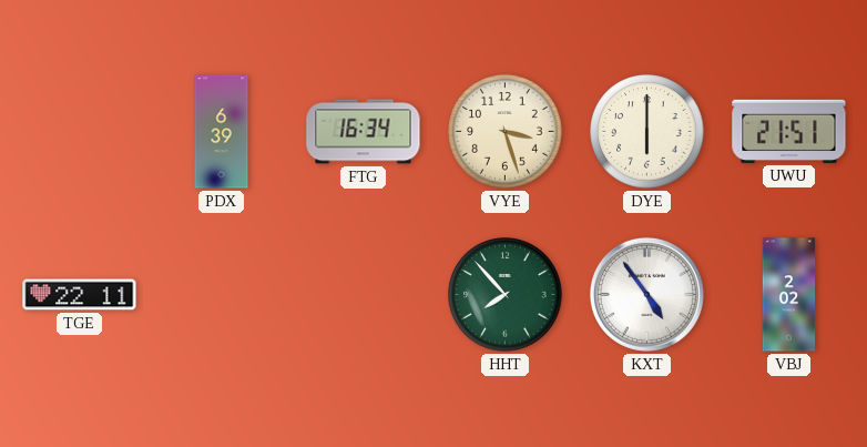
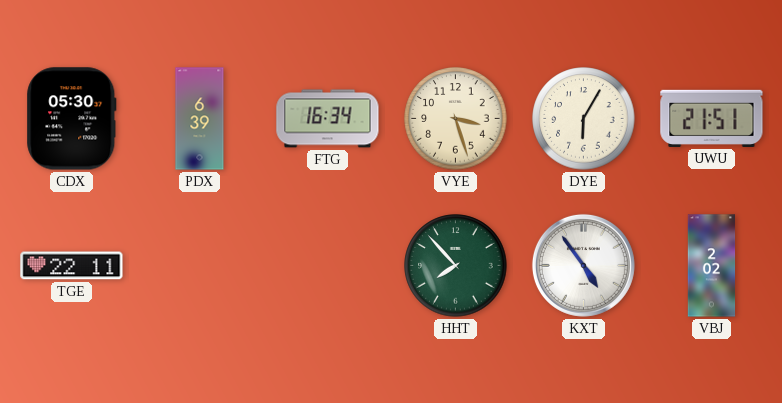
CDX: none -> 05:30 (72, 119)
DYE: 6:00 -> 6:05 (584, 119)
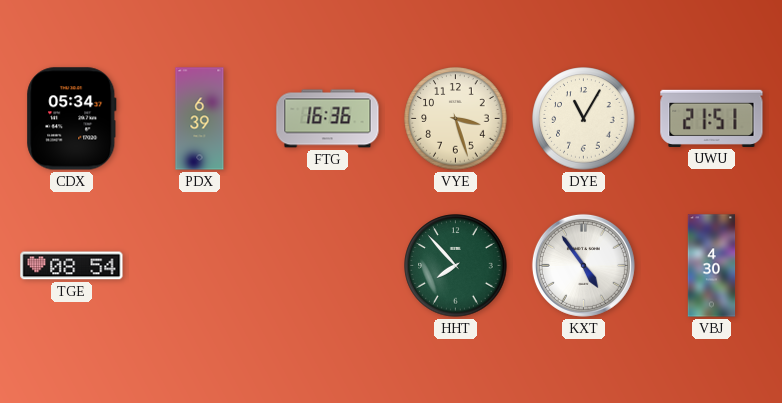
CDX: 05:30 -> 05:34 (72, 119)
FTG: 16:34 -> 16:36 (328, 119)
DYE: 6:05 -> 11:05 (584, 119)
TGE: 22:11 -> 08:54 (72, 266)
VBJ: 2:02 -> 4:30 (712, 266)
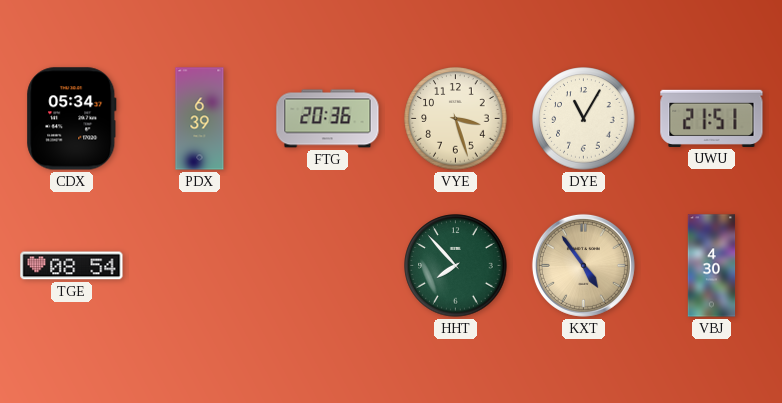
FTG: 16:36 -> 20:36 (328, 119)
KXT dial: white -> champagne (583, 265)
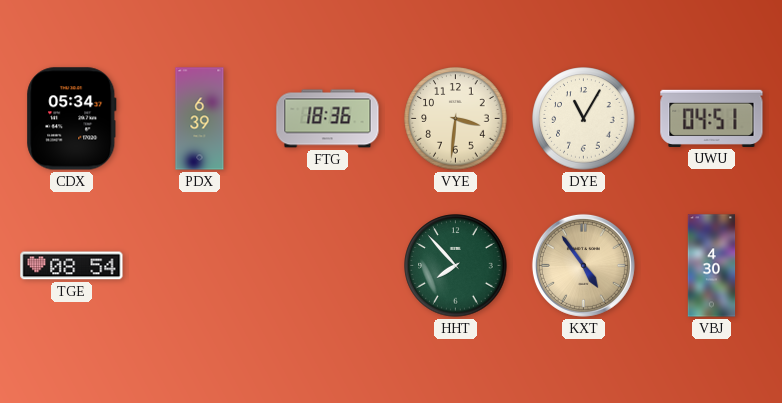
FTG: 20:36 -> 18:36 (328, 119)
VYE: 3:27 -> 3:31 (456, 119)
UWU: 21:51 -> 04:51 (712, 118)
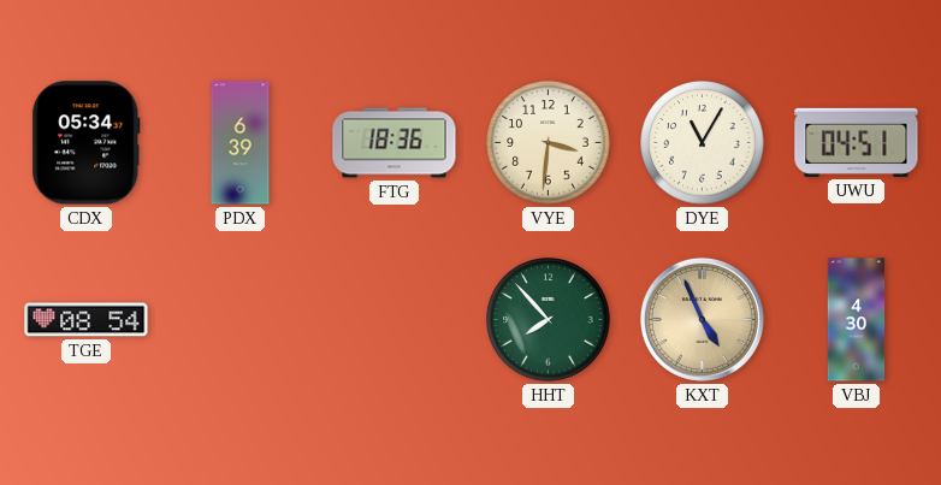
KXT: 4:54 -> 4:56 (702, 319)
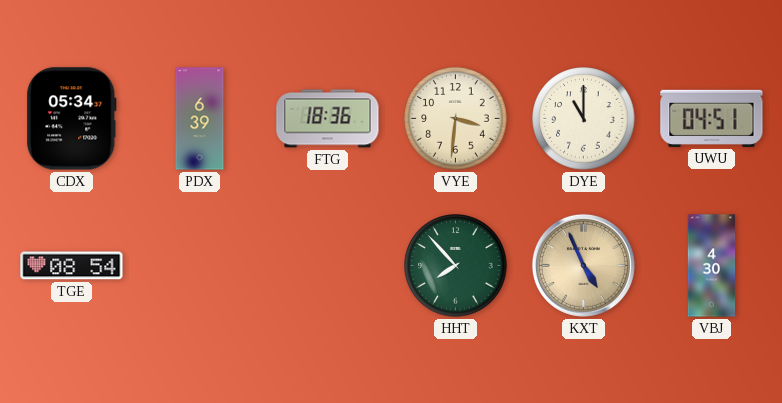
DYE: 11:05 -> 11:00 (584, 119)
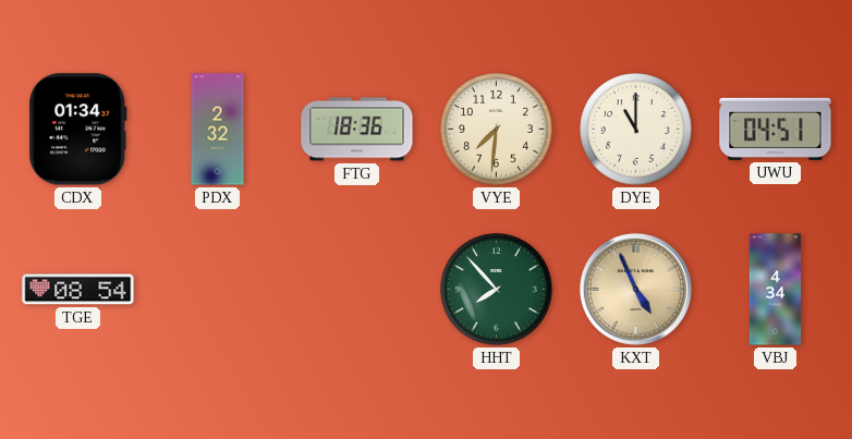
CDX: 05:34 -> 01:34 (78, 130)
PDX: 6:39 -> 2:32 (218, 130)
VYE: 3:31 -> 7:31 (497, 130)
VBJ: 4:30 -> 4:34 (776, 290)
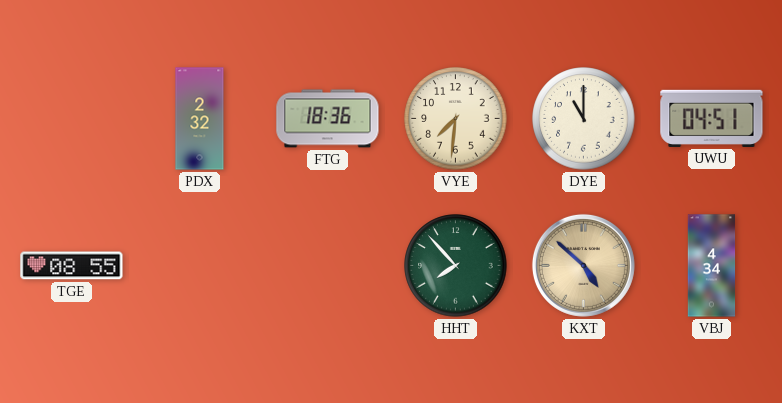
CDX: 01:34 -> none (78, 130)
TGE: 08:54 -> 08:55 (72, 266)
KXT: 4:56 -> 4:52 (583, 265)
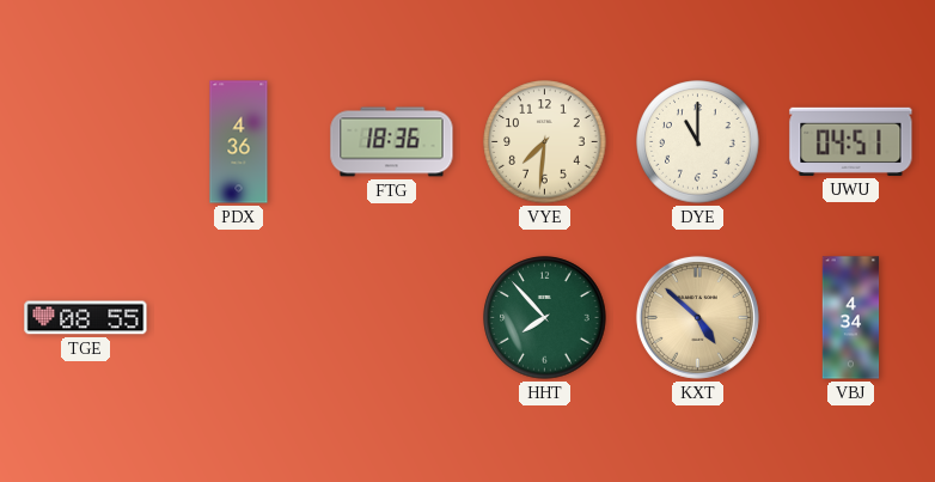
PDX: 2:32 -> 4:36 (239, 142)
